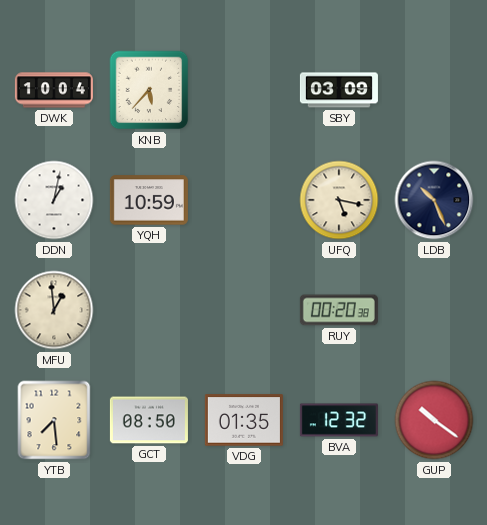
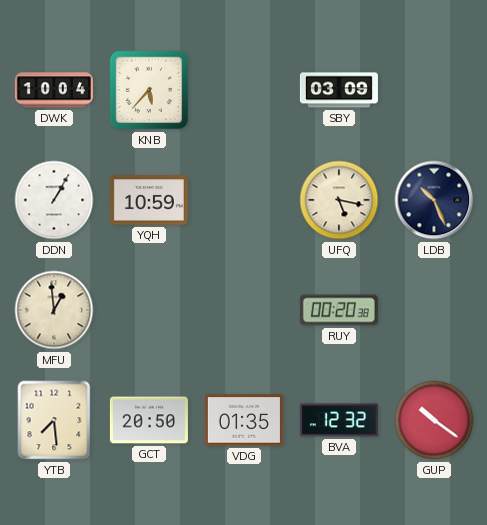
DDN: 1:02 -> 1:05 (54, 200)
GCT: 08:50 -> 20:50 (149, 420)
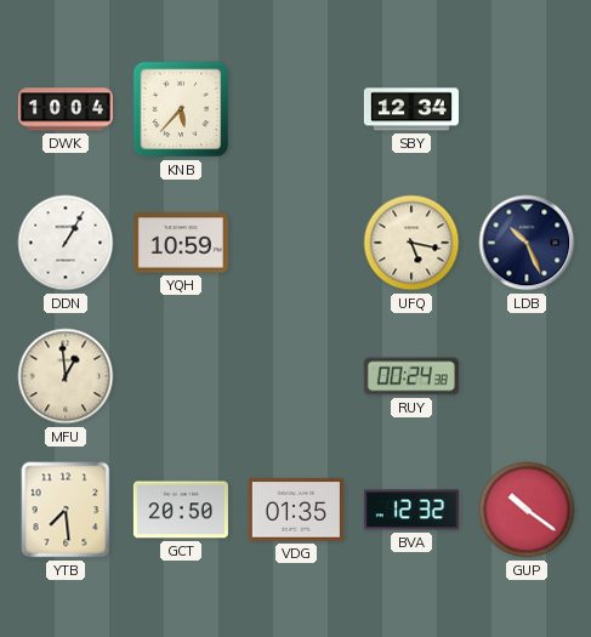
SBY: 03:09 -> 12:34 (411, 109)
RUY: 00:20 -> 00:24 (411, 376)
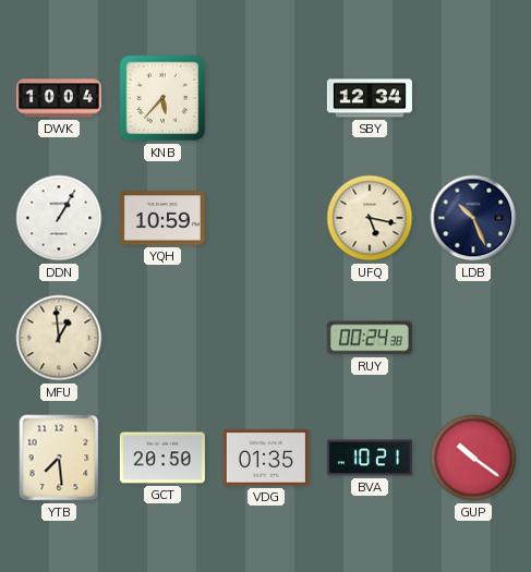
BVA: 12:32 -> 10:21 (370, 458)
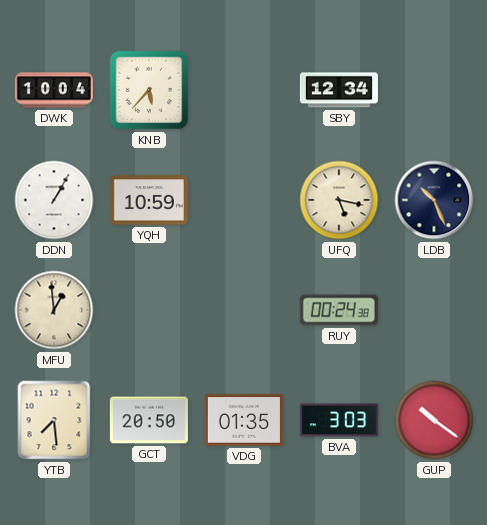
BVA: 10:21 -> 3:03 (339, 420)
